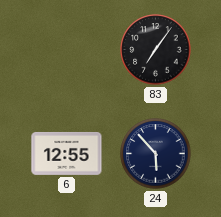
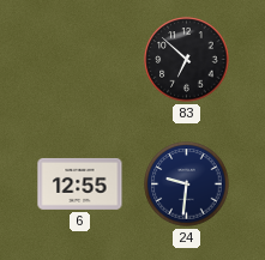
83: 7:06 -> 6:52 (187, 60)
24: 5:53 -> 9:31 (187, 185)
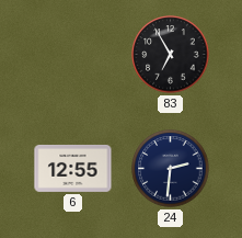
83: 6:52 -> 6:55 (171, 55)
24: 9:31 -> 2:31 (171, 169)
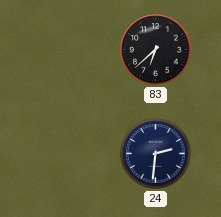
83: 6:55 -> 6:38 (156, 50)
6: 12:55 -> none (73, 168)
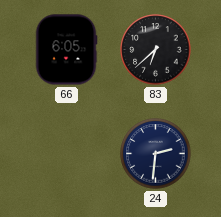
66: none -> 6:05 (66, 50)
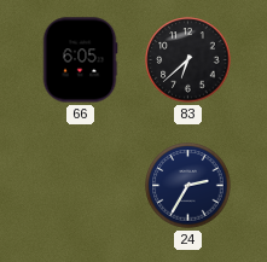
24: 2:31 -> 2:35 (188, 186)
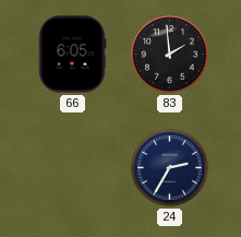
83: 6:38 -> 1:59 (170, 55)
